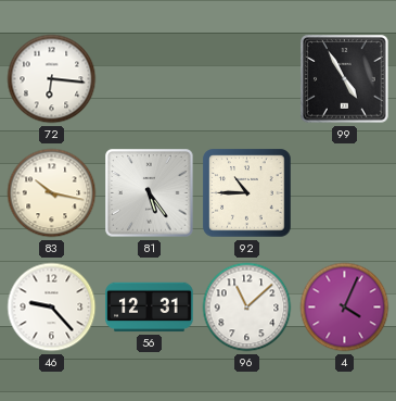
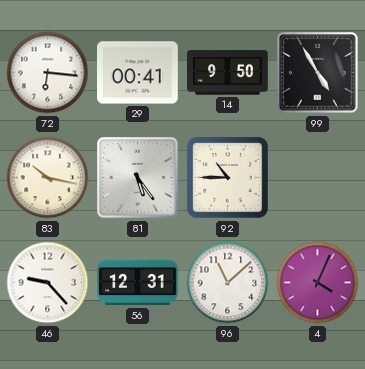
29: none -> 00:41 (138, 73)
14: none -> 9:50 (228, 73)
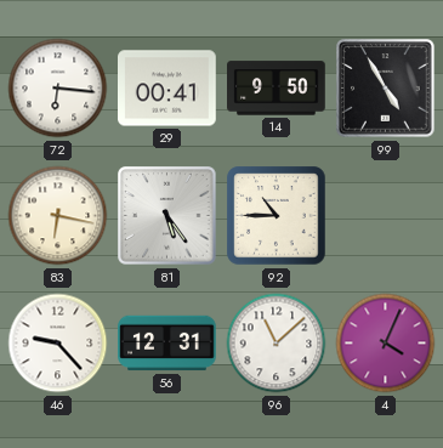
83: 10:17 -> 6:17 (58, 216)
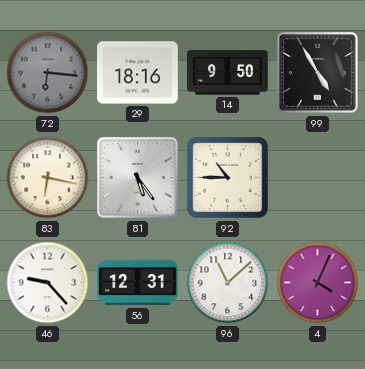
72 dial: white -> grey (48, 73)
29: 00:41 -> 18:16 (138, 73)
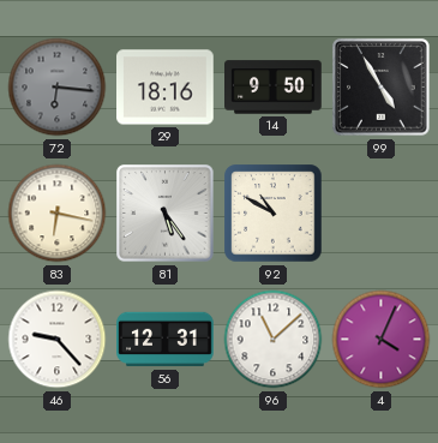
92: 10:45 -> 10:50 (274, 214)
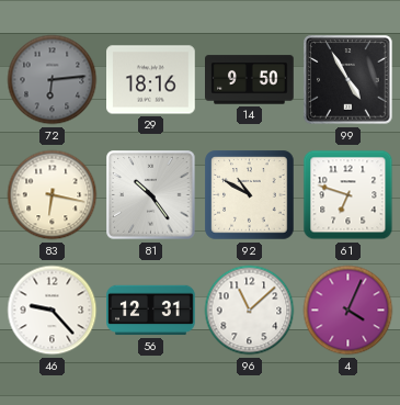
72: 6:16 -> 6:14 (53, 80)
81: 5:24 -> 10:24 (151, 195)
61: none -> 6:48 (348, 195)
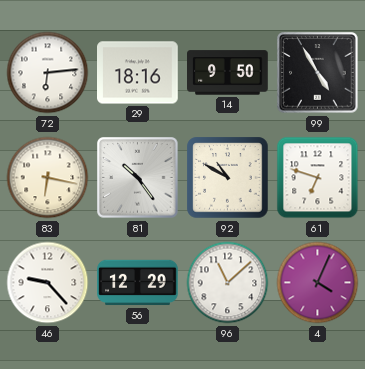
72 dial: grey -> white (48, 73)
56: 12:31 -> 12:29 (138, 283)
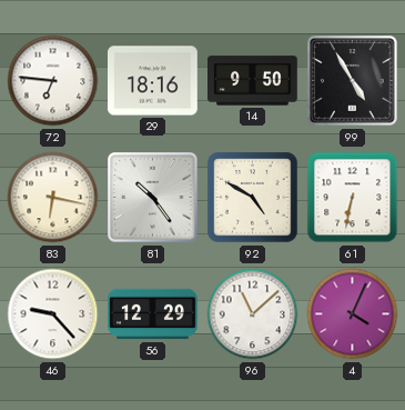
72: 6:14 -> 6:46 (53, 81)
92: 10:50 -> 4:50 (253, 198)
61: 6:48 -> 6:32 (353, 198)
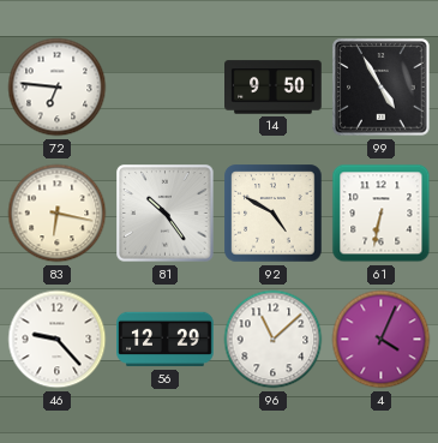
29: 18:16 -> none (153, 81)
